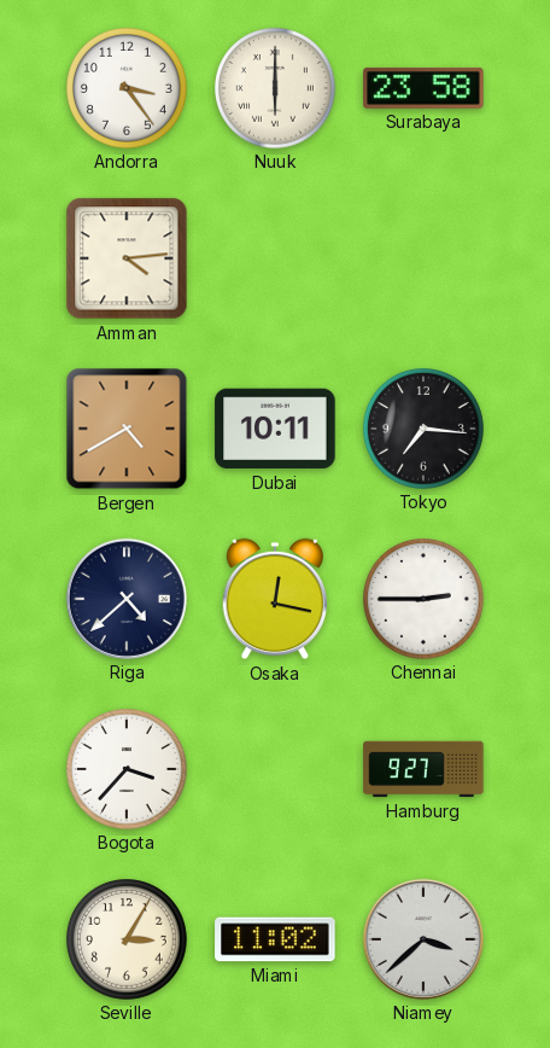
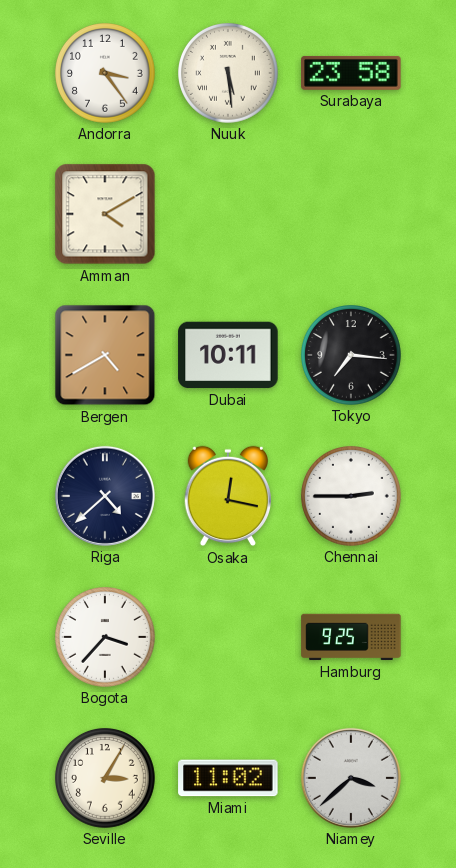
Nuuk: 6:00 -> 5:29 (229, 74)
Amman: 4:14 -> 4:10 (105, 214)
Hamburg: 9:27 -> 9:25 (351, 637)
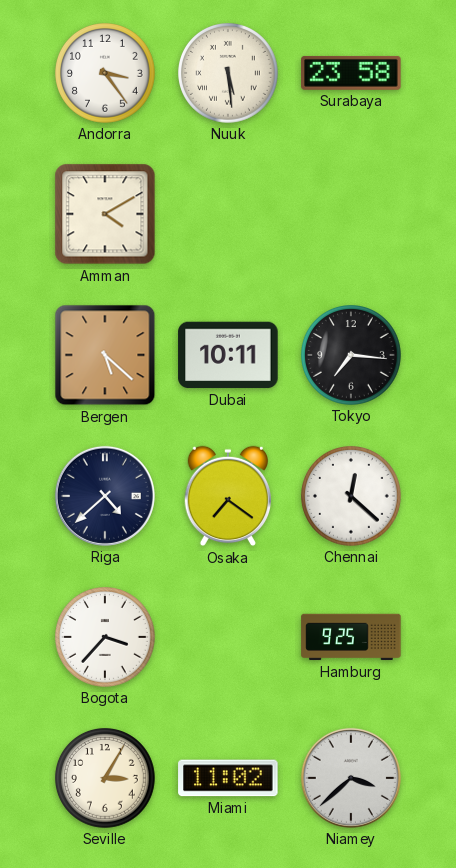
Bergen: 4:40 -> 5:22 (105, 355)
Osaka: 12:17 -> 7:21 (228, 496)
Chennai: 2:45 -> 12:22 (352, 497)
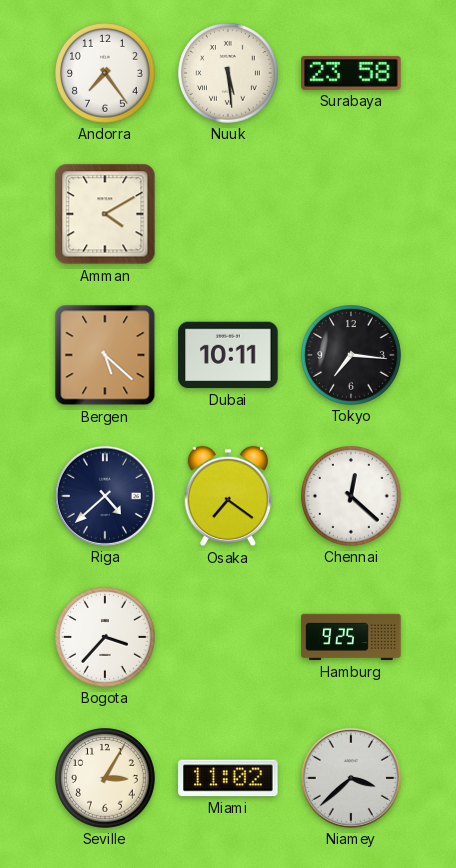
Andorra: 3:24 -> 7:24 (106, 74)
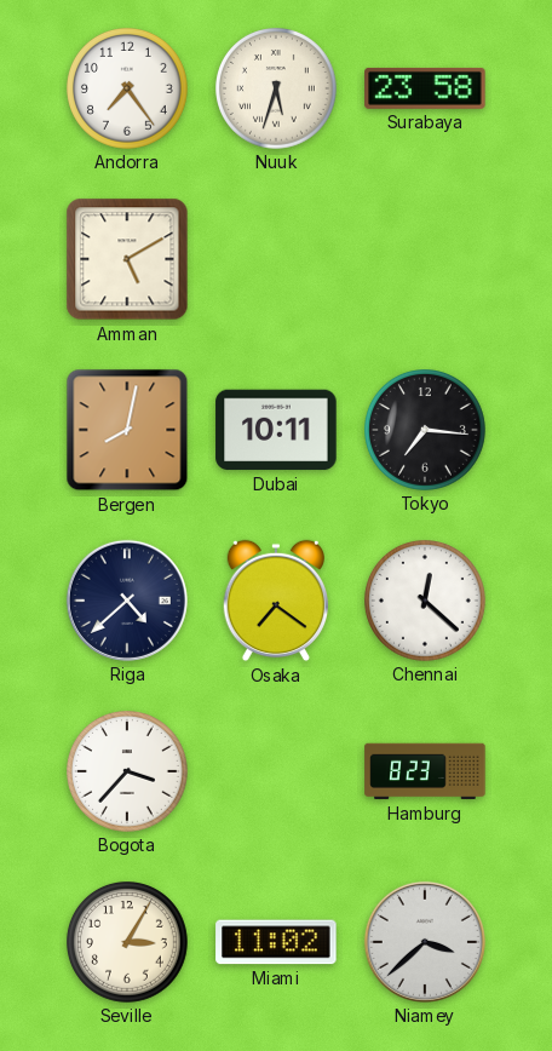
Nuuk: 5:29 -> 5:33 (277, 90)
Amman: 4:10 -> 5:10 (127, 259)
Bergen: 5:22 -> 8:02 (127, 430)
Hamburg: 9:25 -> 8:23 (425, 771)
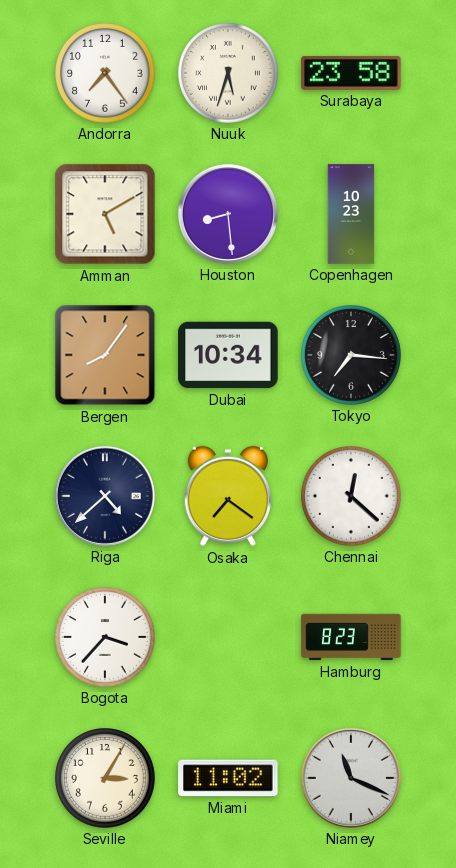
Houston: none -> 8:29 (228, 214)
Copenhagen: none -> 10:23 (351, 214)
Bergen: 8:02 -> 8:06 (105, 355)
Dubai: 10:11 -> 10:34 (228, 355)
Niamey: 3:38 -> 11:19 (351, 778)
